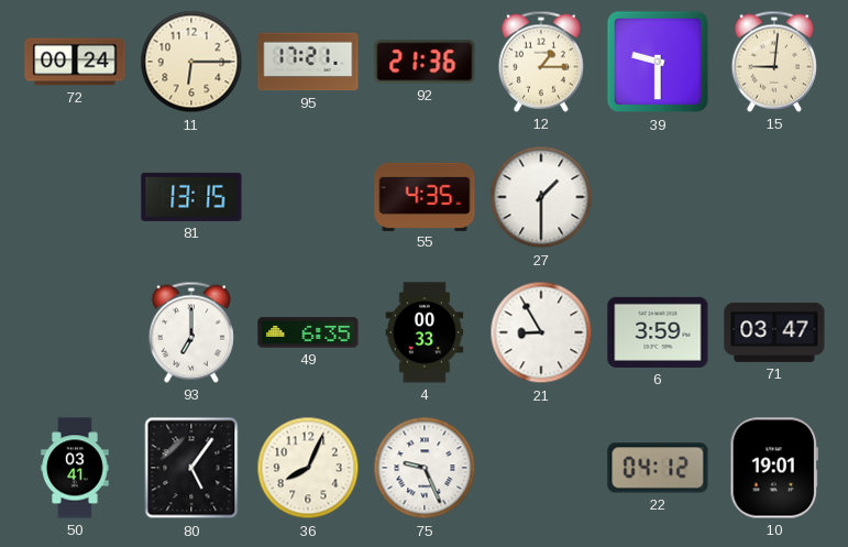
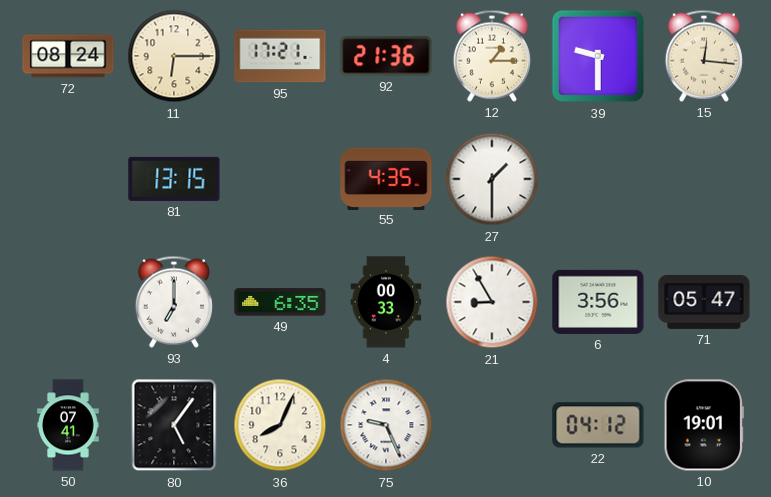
72: 00:24 -> 08:24 (68, 56)
15: 9:01 -> 12:16 (704, 56)
6: 3:59 -> 3:56 (598, 302)
71: 03:47 -> 05:47 (704, 302)
50: 03:41 -> 07:41 (68, 425)
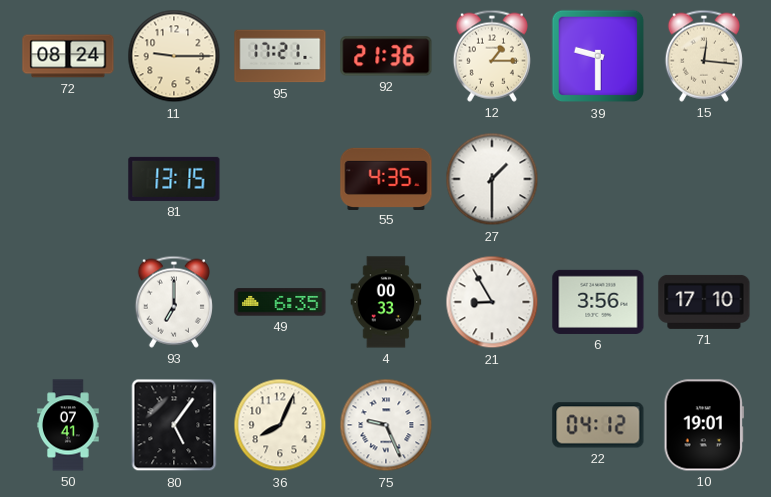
11: 6:15 -> 9:15 (174, 56)
71: 05:47 -> 17:10 (704, 302)
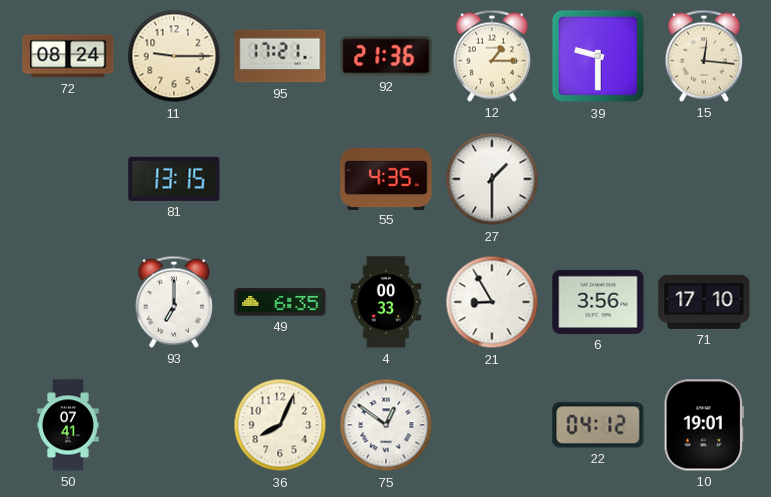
80: 5:06 -> none (174, 425)
75: 9:26 -> 12:51 (386, 425)
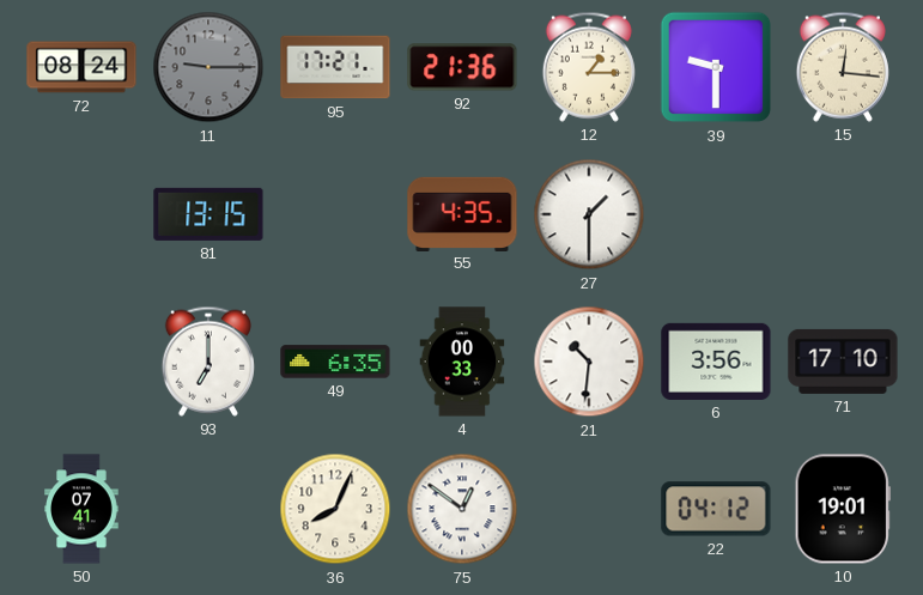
11 dial: cream -> grey (208, 67)
21: 8:55 -> 10:31 (589, 362)
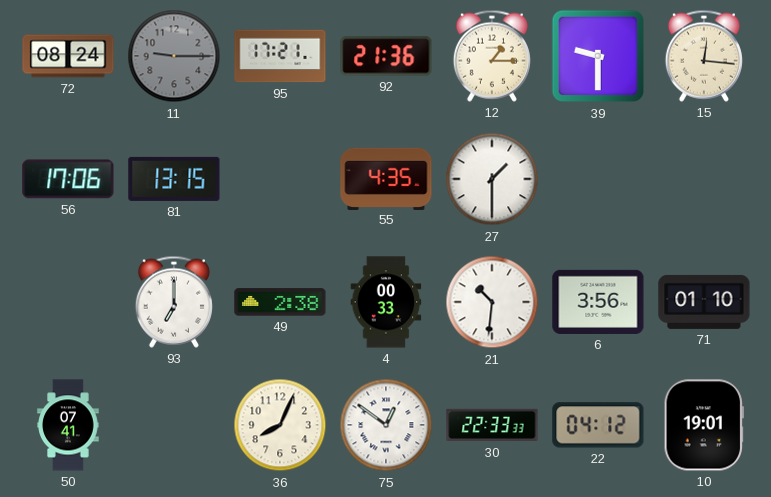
56: none -> 17:06 (68, 179)
49: 6:35 -> 2:38 (280, 302)
71: 17:10 -> 01:10 (704, 302)
30: none -> 22:33 (492, 425)
